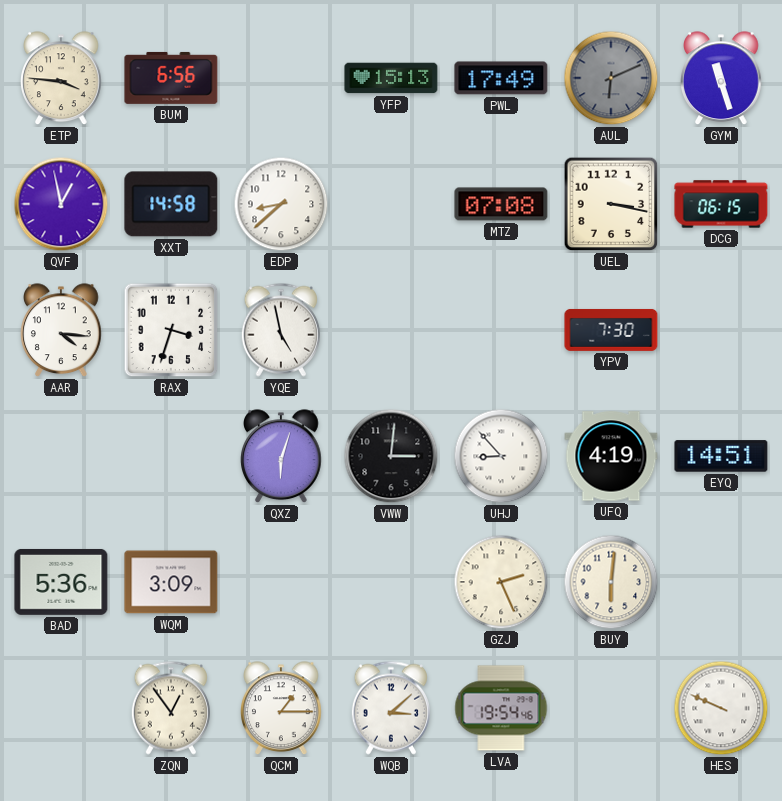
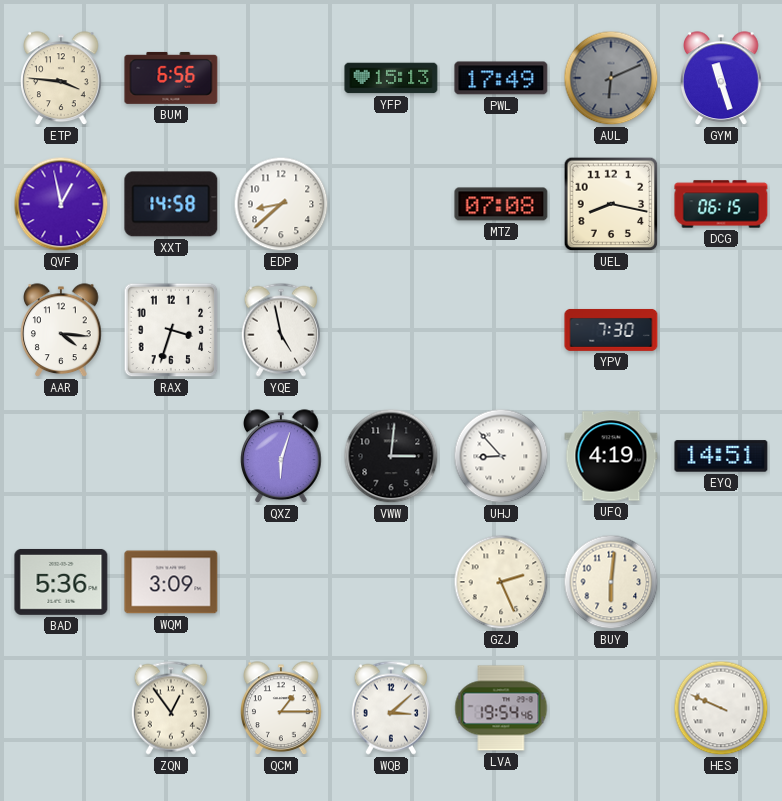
UEL: 3:17 -> 8:17 (611, 204)
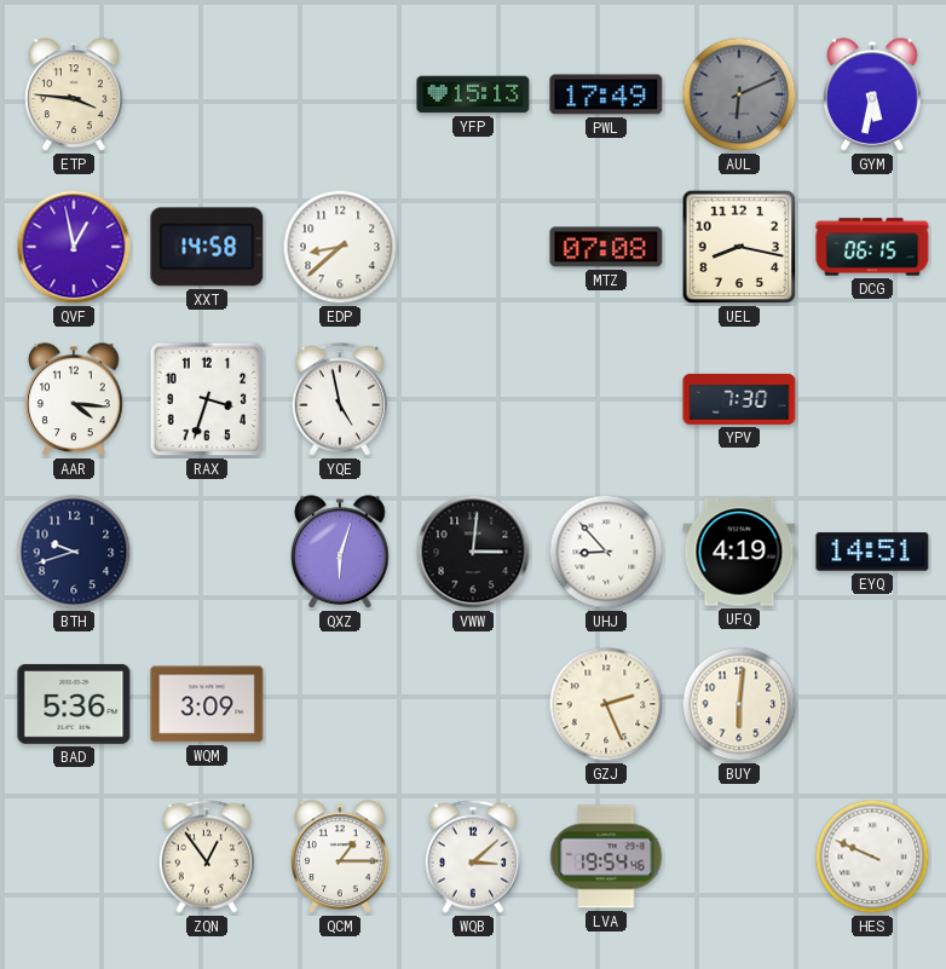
BUM: 6:56 -> none (171, 78)
GYM: 11:27 -> 5:32 (873, 96)
BTH: none -> 9:42 (74, 552)
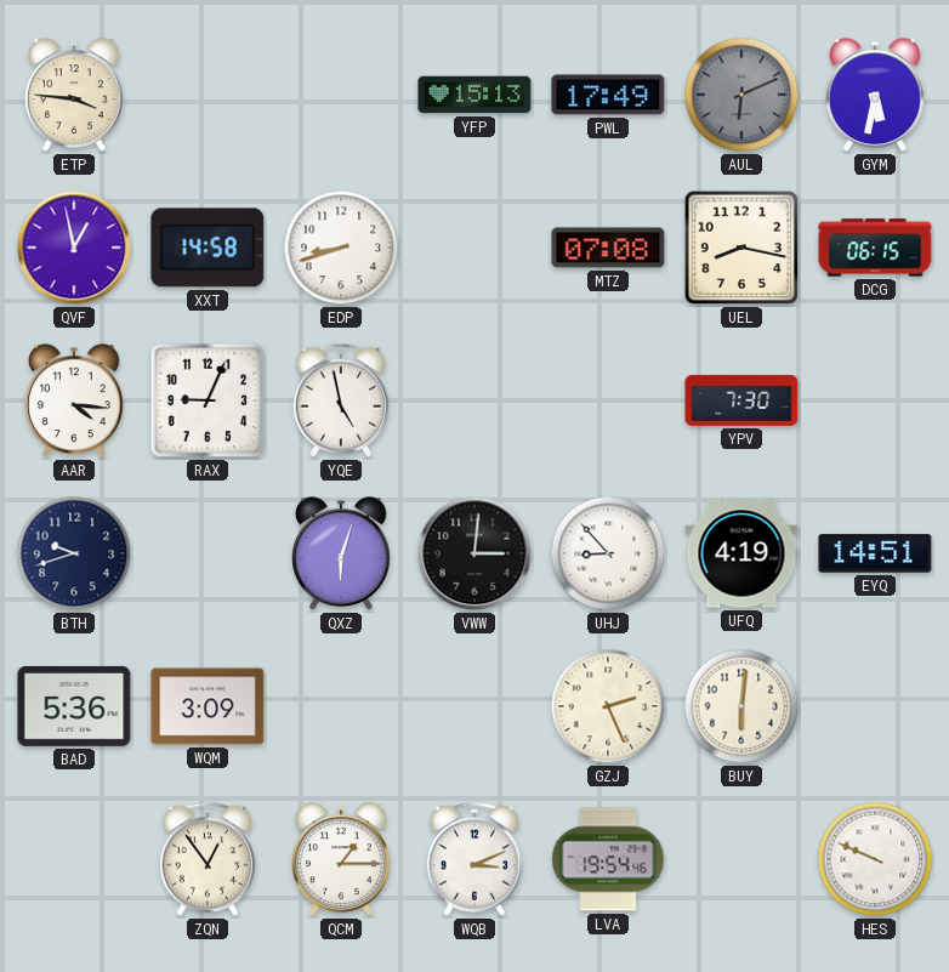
EDP: 8:38 -> 8:42 (341, 248)
RAX: 3:33 -> 9:04 (208, 400)
WQB: 3:08 -> 3:11 (474, 859)
